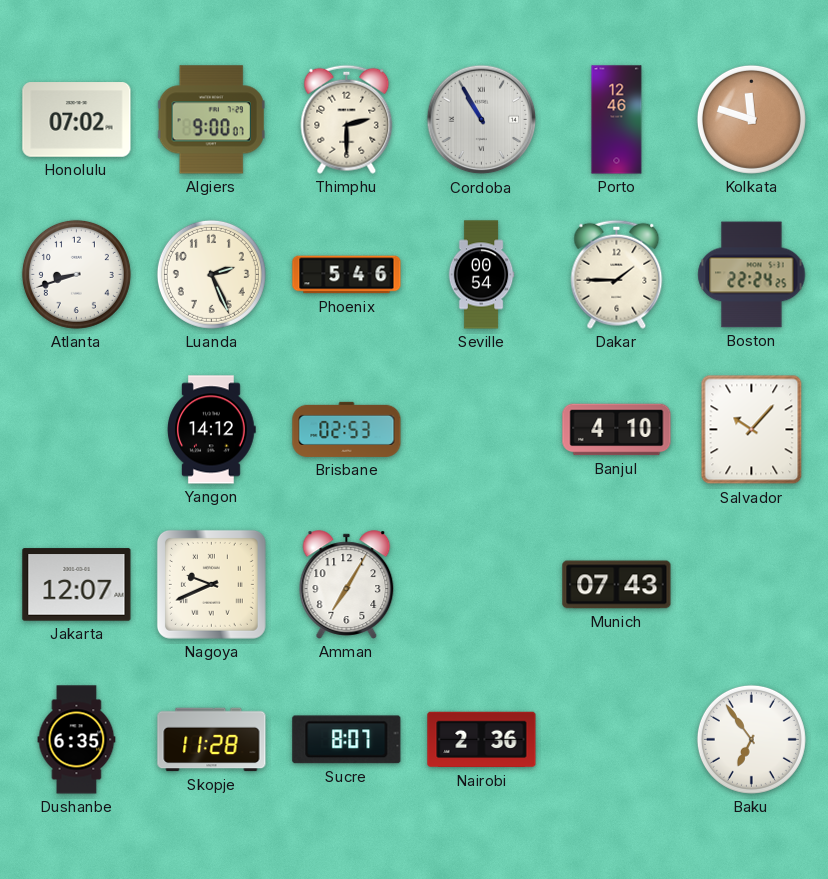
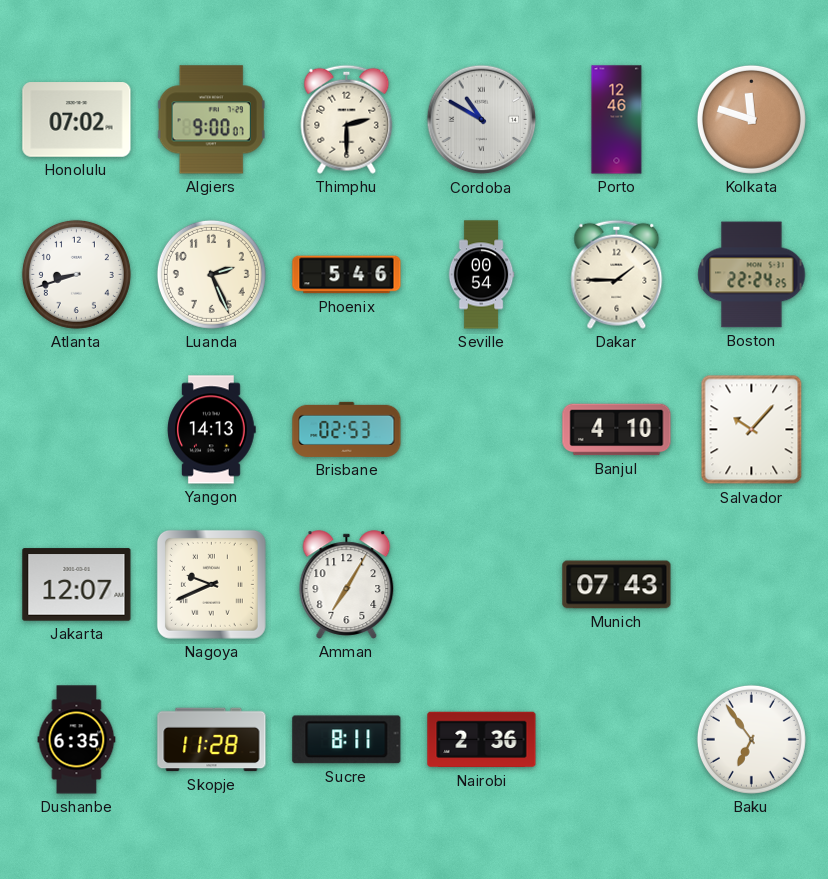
Cordoba: 10:55 -> 10:50 (482, 120)
Yangon: 14:12 -> 14:13 (212, 430)
Sucre: 8:07 -> 8:11 (347, 740)
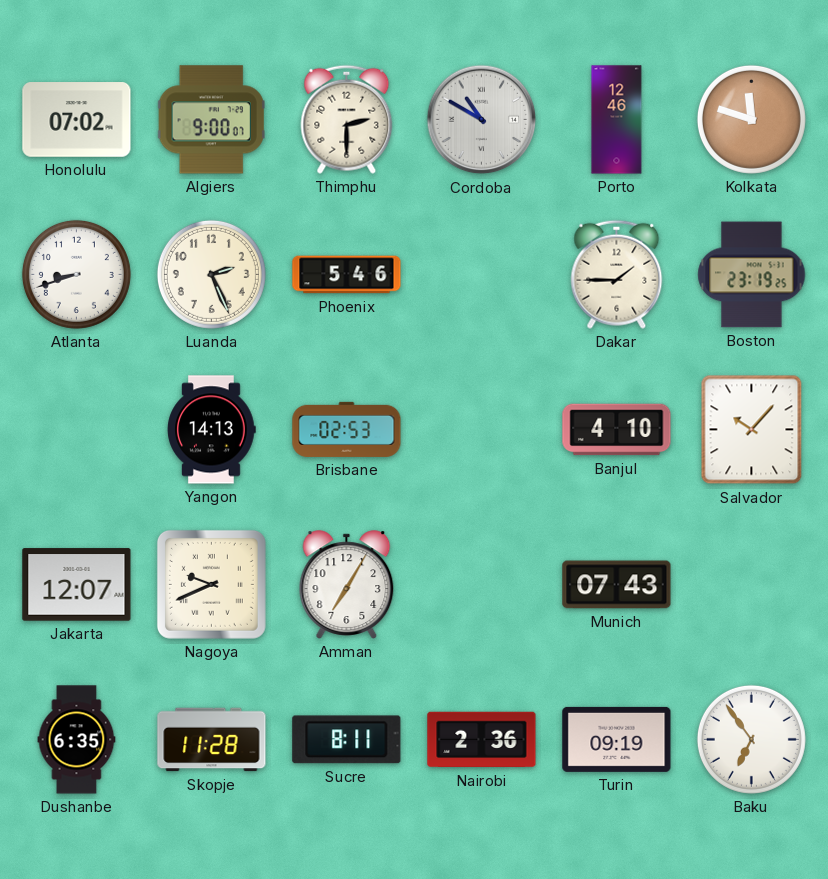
Seville: 00:54 -> none (481, 275)
Boston: 22:24 -> 23:19 (752, 275)
Turin: none -> 09:19 (617, 739)
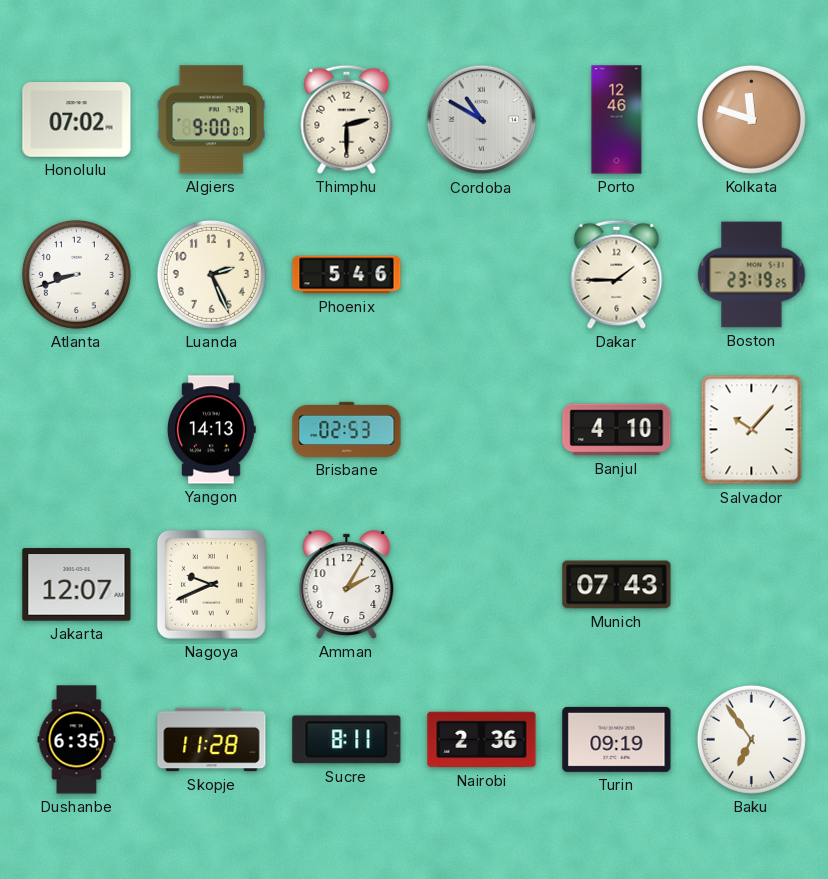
Amman: 7:05 -> 2:05 (347, 585)
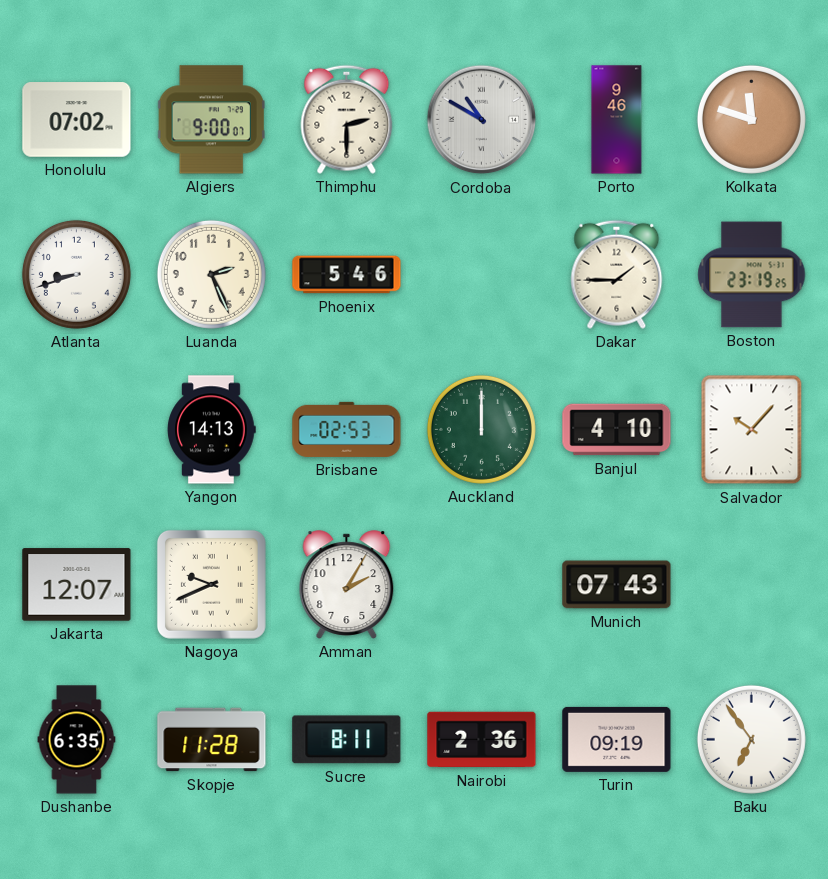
Porto: 12:46 -> 9:46 (617, 120)
Auckland: none -> 12:00 (481, 429)
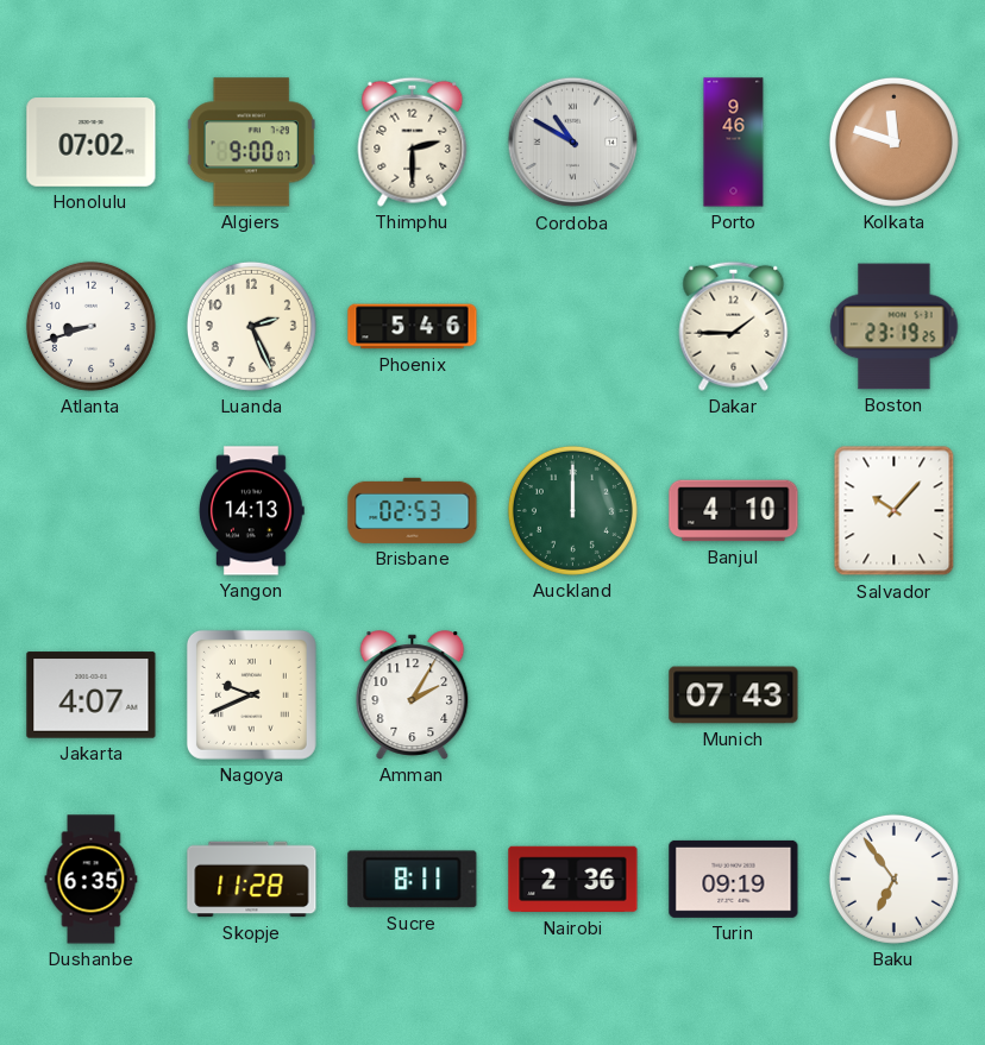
Jakarta: 12:07 -> 4:07 (92, 695)
